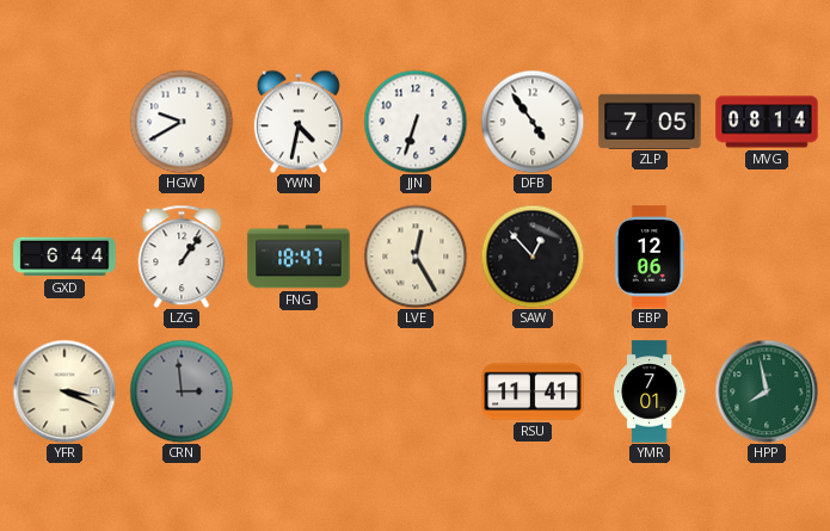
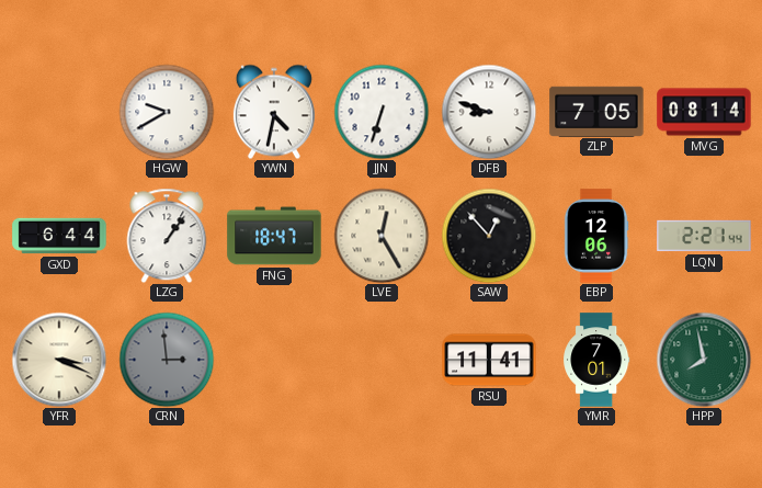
DFB: 4:54 -> 8:48 (489, 112)
LQN: none -> 2:21 (704, 236)
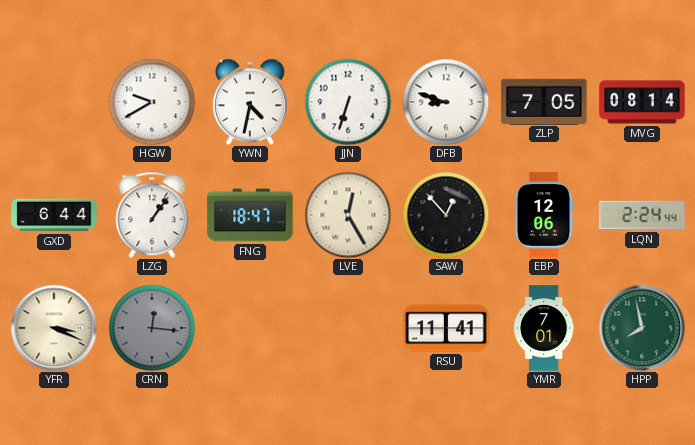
LQN: 2:21 -> 2:24 (642, 215)
CRN: 2:59 -> 12:16 (152, 328)
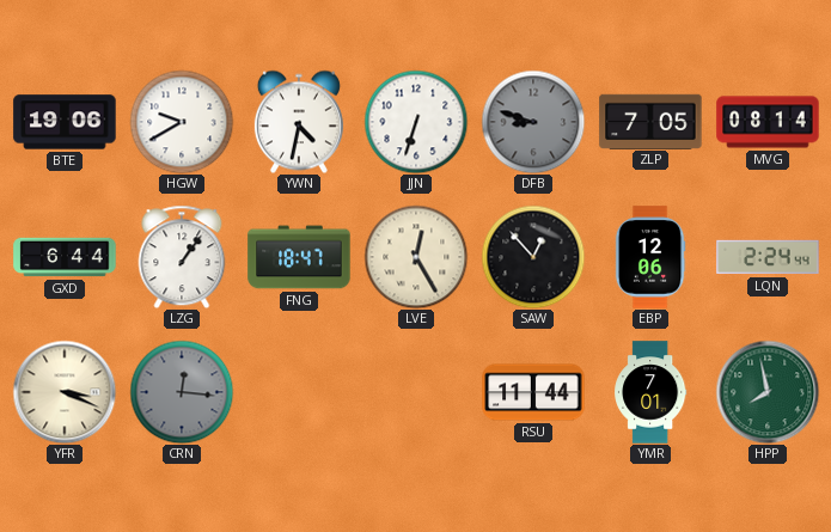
BTE: none -> 19:06 (65, 122)
DFB dial: white -> grey (533, 122)
RSU: 11:41 -> 11:44 (533, 392)
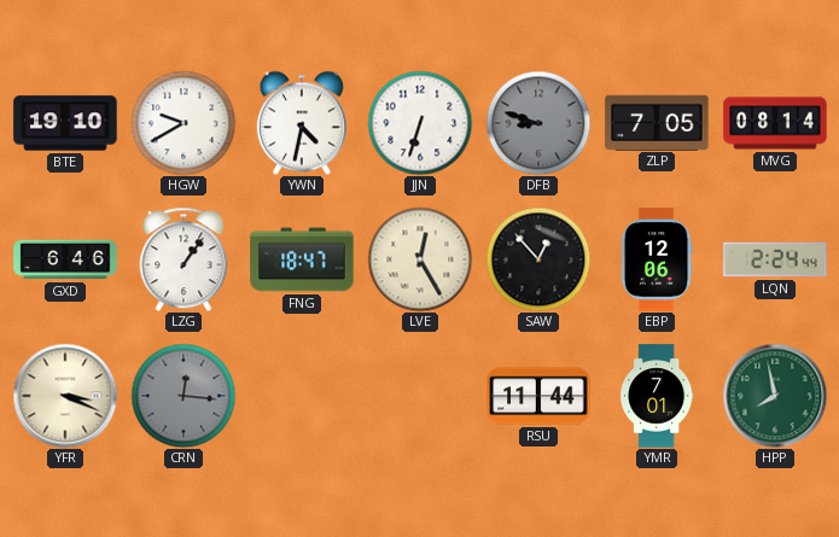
BTE: 19:06 -> 19:10 (65, 123)
GXD: 6:44 -> 6:46 (65, 259)
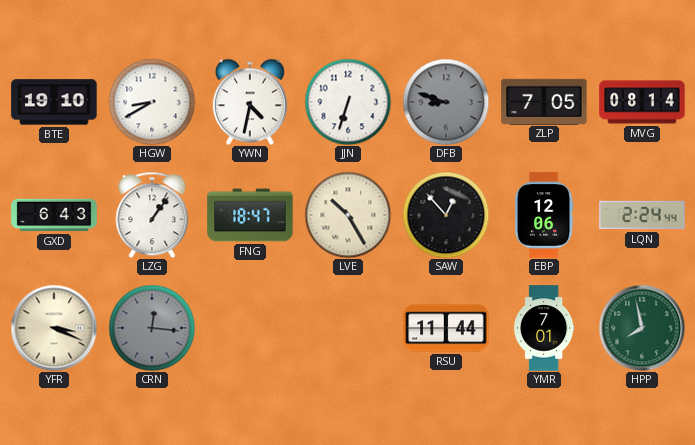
HGW: 9:40 -> 8:40 (152, 102)
GXD: 6:46 -> 6:43 (54, 215)
LVE: 12:25 -> 10:25 (348, 215)
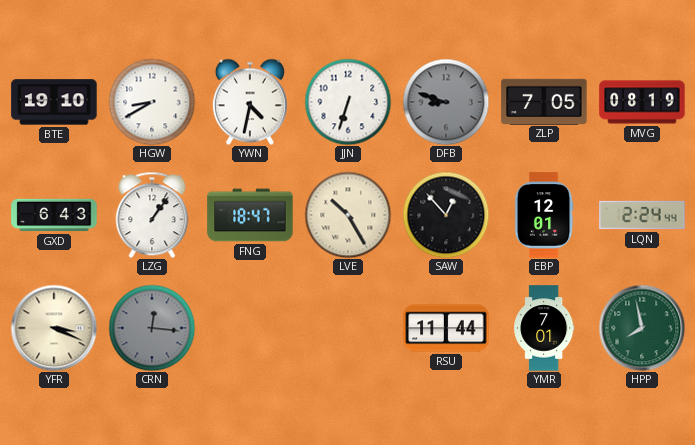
MVG: 08:14 -> 08:19 (642, 102)
EBP: 12:06 -> 12:01 (544, 215)
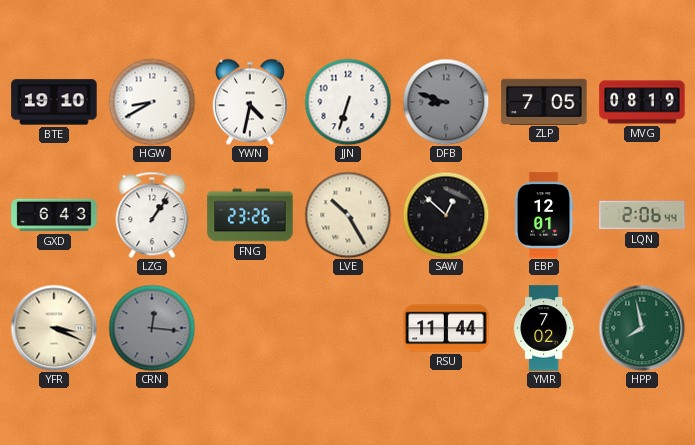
FNG: 18:47 -> 23:26 (250, 215)
SAW: 12:53 -> 12:52 (446, 215)
LQN: 2:24 -> 2:06 (642, 215)
YMR: 7:01 -> 7:02 (544, 328)
